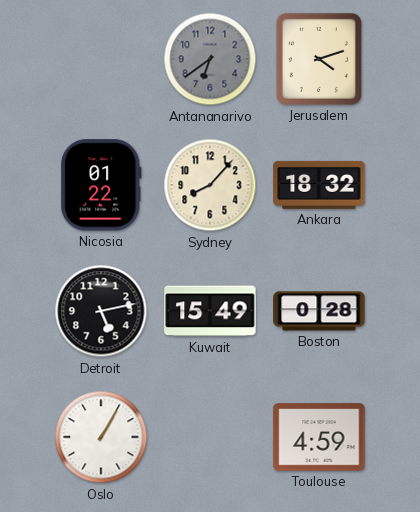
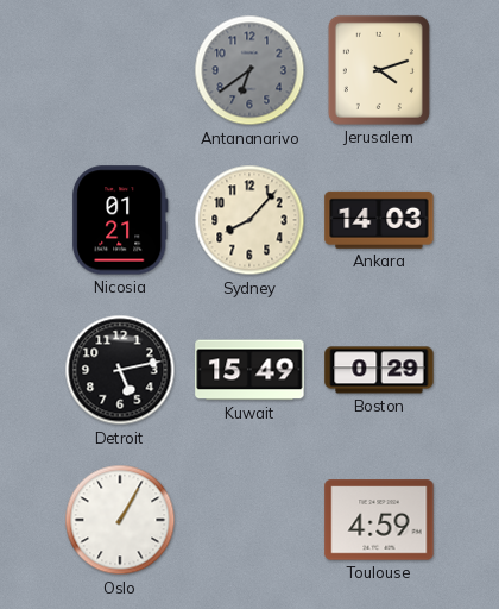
Nicosia: 01:22 -> 01:21 (120, 220)
Ankara: 18:32 -> 14:03 (379, 220)
Boston: 0:28 -> 0:29 (379, 370)
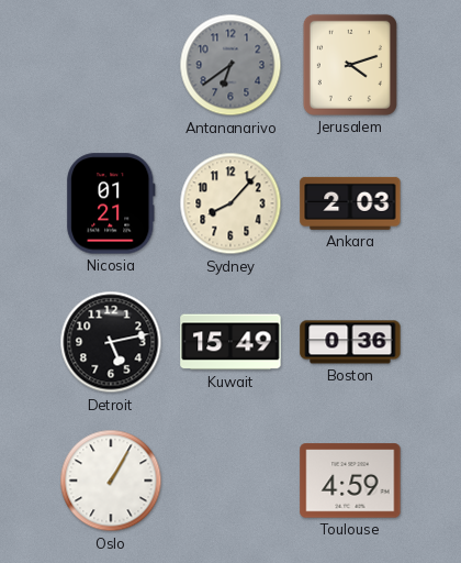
Ankara: 14:03 -> 2:03 (350, 203)
Boston: 0:29 -> 0:36 (350, 342)
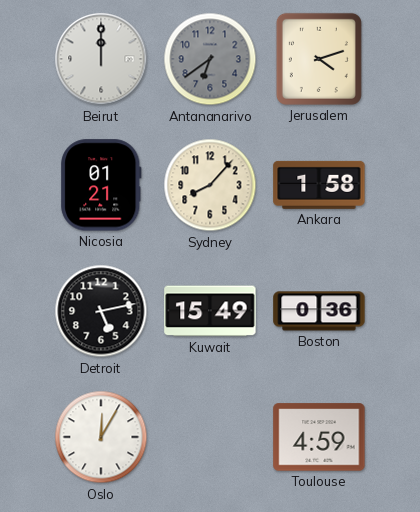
Beirut: none -> 12:00 (101, 59)
Ankara: 2:03 -> 1:58 (319, 185)
Oslo: 1:05 -> 12:05 (101, 437)
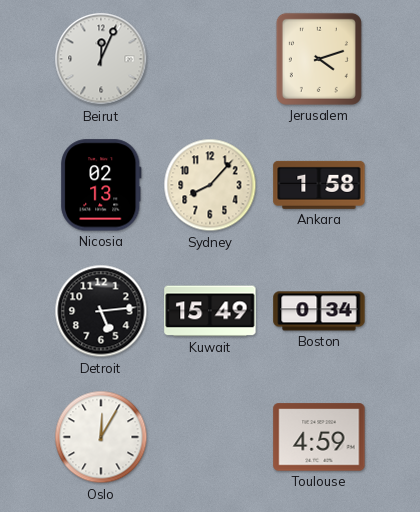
Beirut: 12:00 -> 12:04 (101, 59)
Antananarivo: 6:39 -> none (210, 59)
Nicosia: 01:21 -> 02:13 (101, 185)
Detroit: 5:13 -> 5:14 (101, 311)
Boston: 0:36 -> 0:34 (319, 311)
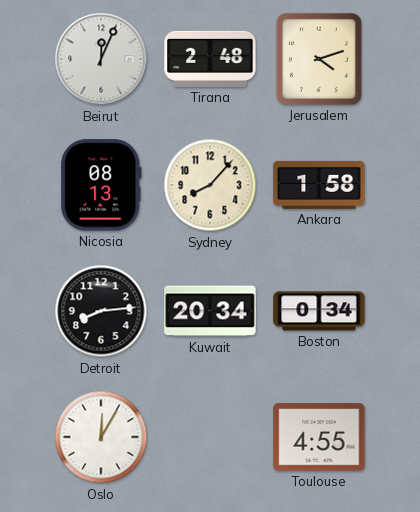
Tirana: none -> 2:48 (210, 59)
Nicosia: 02:13 -> 08:13 (101, 185)
Detroit: 5:14 -> 8:14 (101, 311)
Kuwait: 15:49 -> 20:34 (210, 311)
Toulouse: 4:59 -> 4:55 (319, 437)
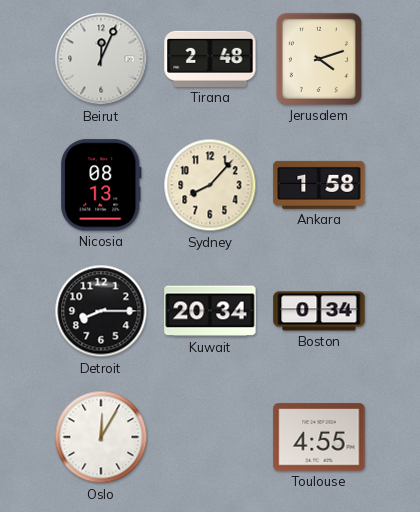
Detroit: 8:14 -> 8:15 (101, 311)
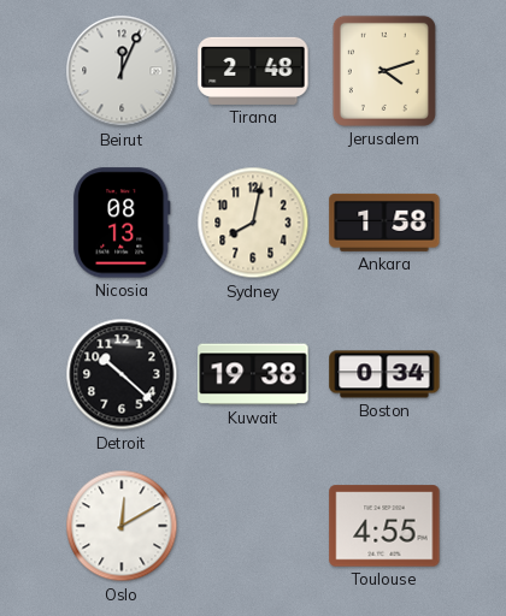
Sydney: 8:07 -> 8:02 (253, 223)
Detroit: 8:15 -> 10:22 (122, 374)
Kuwait: 20:34 -> 19:38 (253, 374)
Oslo: 12:05 -> 12:10 (122, 526)
